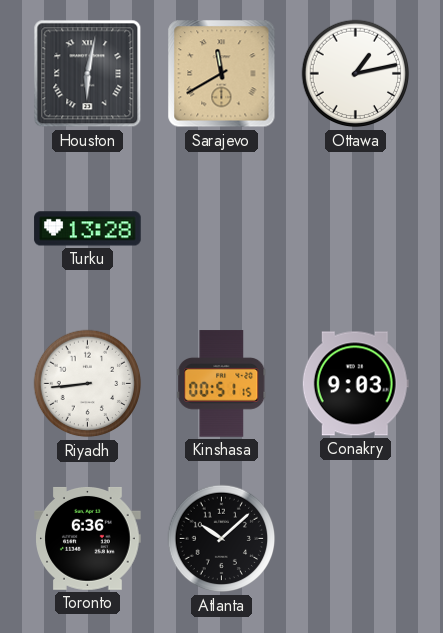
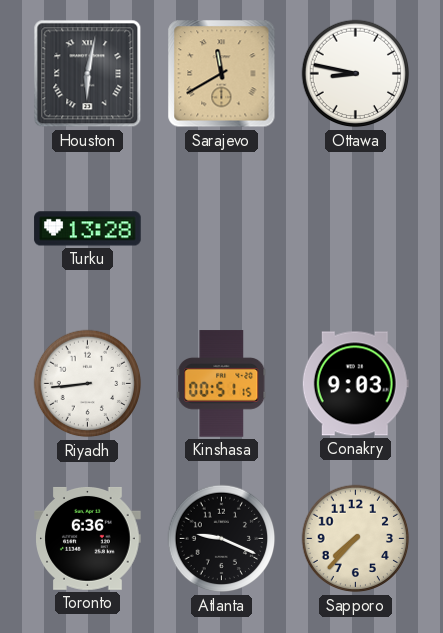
Ottawa: 1:13 -> 8:47 (356, 74)
Atlanta: 10:08 -> 9:19 (222, 539)
Sapporo: none -> 7:37 (356, 539)
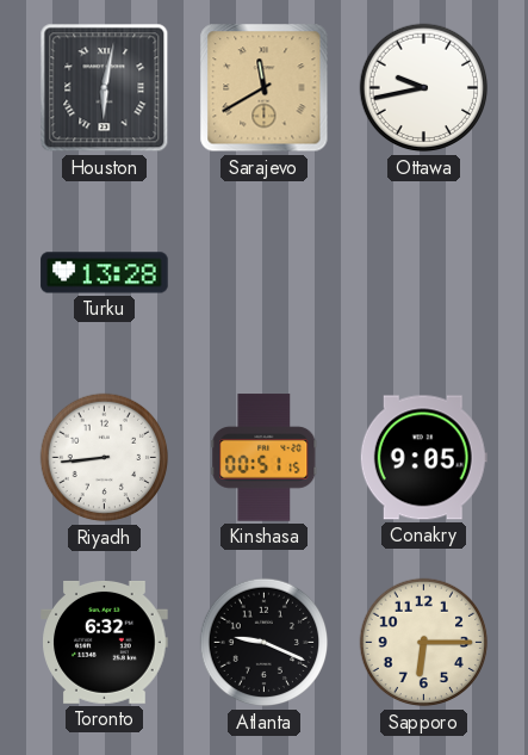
Ottawa: 8:47 -> 9:43 (424, 88)
Conakry: 9:03 -> 9:05 (423, 458)
Toronto: 6:36 -> 6:32 (105, 643)
Sapporo: 7:37 -> 6:15 (424, 643)
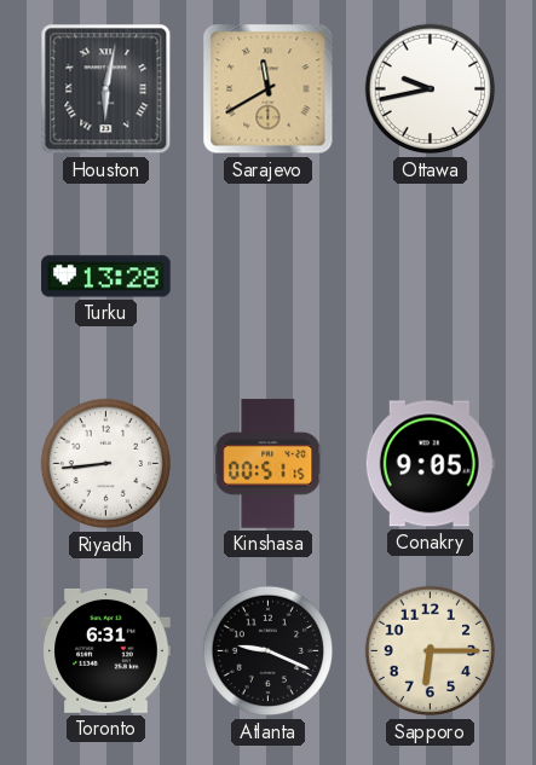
Toronto: 6:32 -> 6:31 (106, 651)
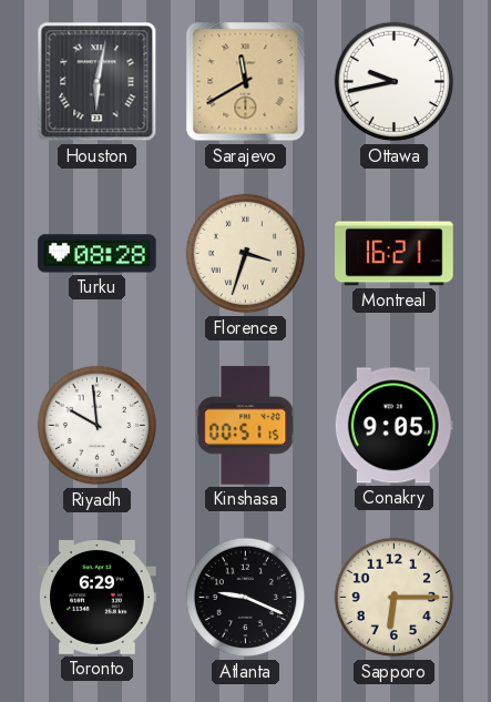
Turku: 13:28 -> 08:28 (98, 254)
Florence: none -> 3:33 (246, 254)
Montreal: none -> 16:21 (395, 254)
Riyadh: 8:44 -> 9:59 (98, 426)
Toronto: 6:31 -> 6:29 (98, 598)
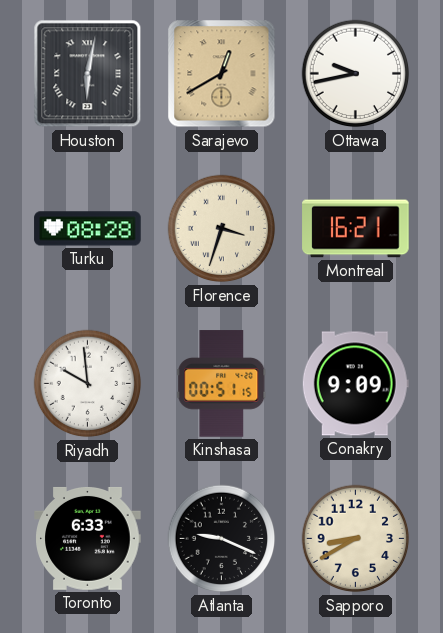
Sarajevo: 11:40 -> 12:40 (222, 74)
Conakry: 9:05 -> 9:09 (355, 384)
Toronto: 6:29 -> 6:33 (88, 539)
Sapporo: 6:15 -> 8:40 (356, 539)
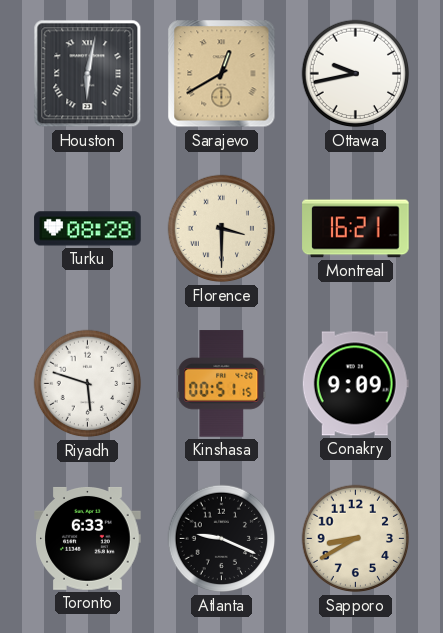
Florence: 3:33 -> 3:30 (222, 229)
Riyadh: 9:59 -> 5:48 (88, 384)
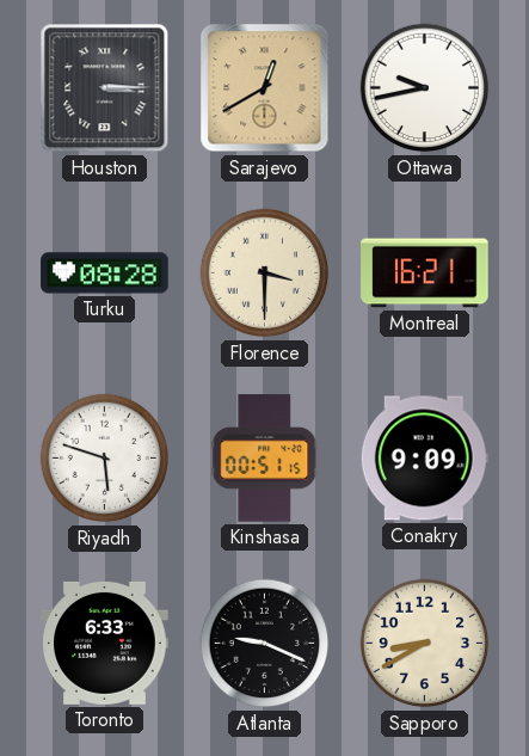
Houston: 6:02 -> 3:15 (105, 88)
